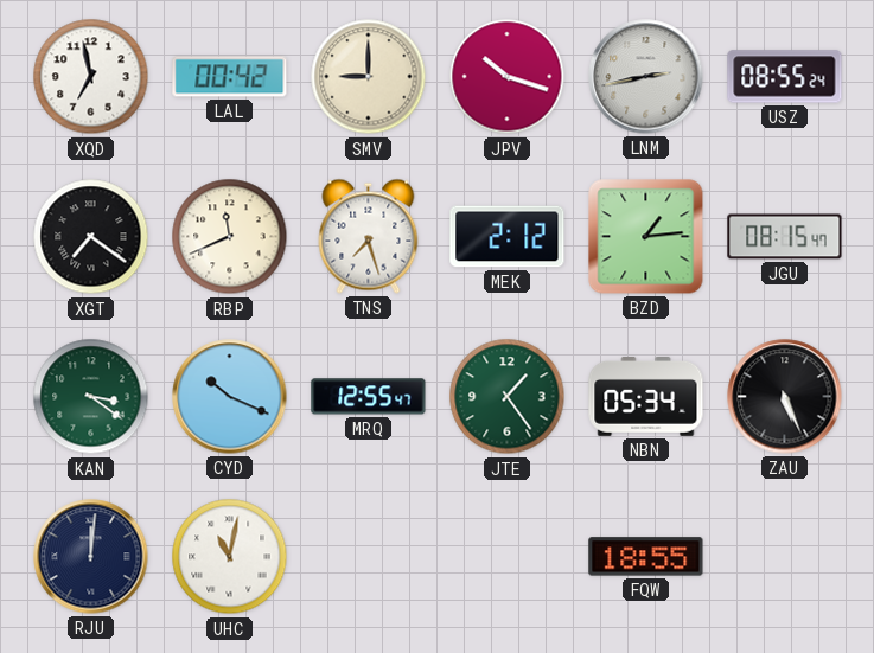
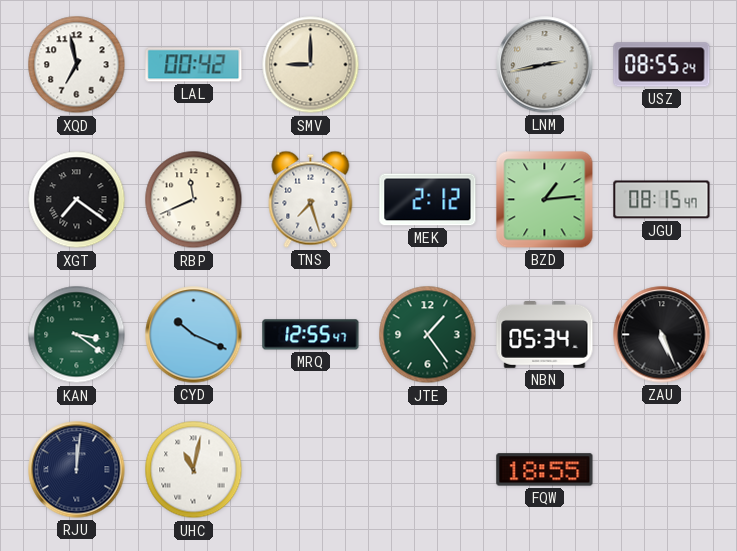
JPV: 10:18 -> none (508, 77)
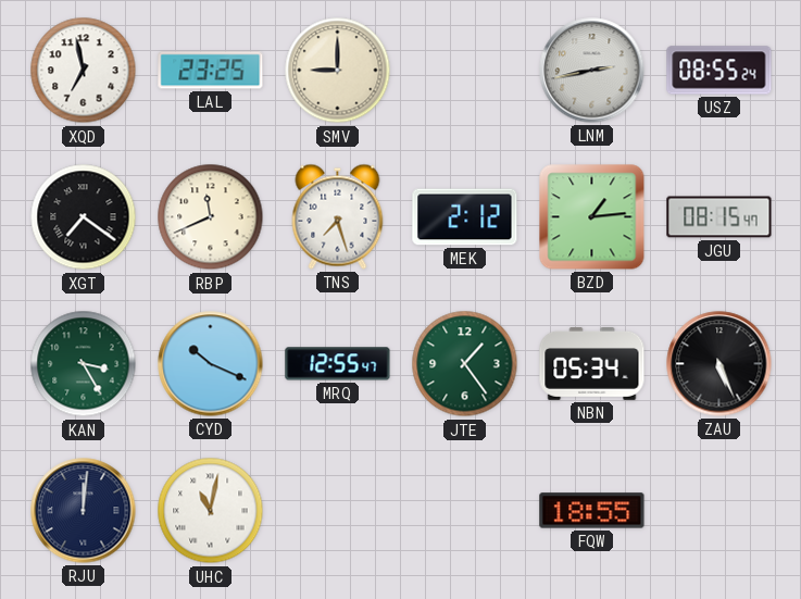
LAL: 00:42 -> 23:25 (211, 71)
KAN: 3:21 -> 3:25 (84, 364)
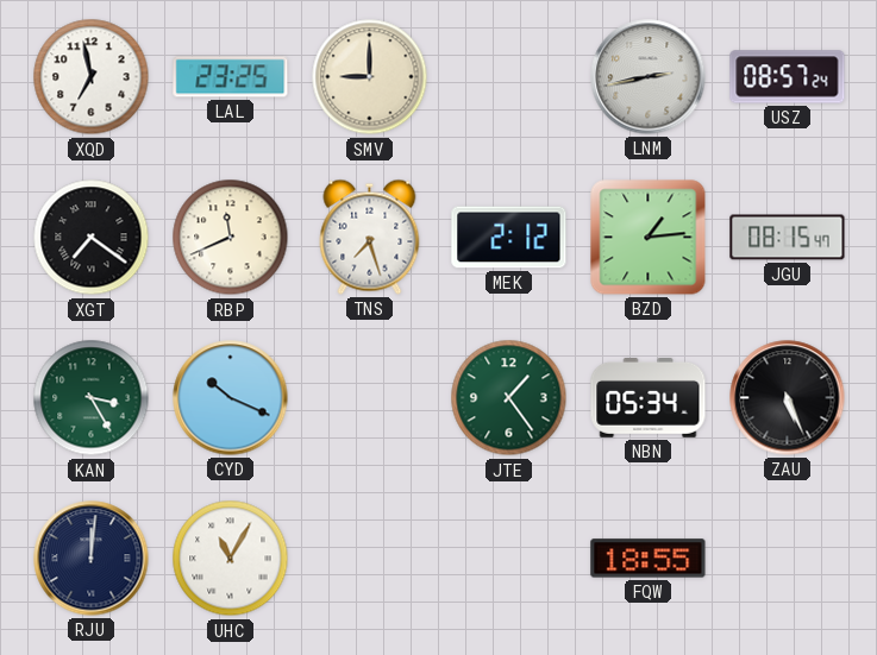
USZ: 08:55 -> 08:57 (788, 77)
MRQ: 12:55 -> none (338, 364)
UHC: 11:02 -> 11:05 (231, 559)
